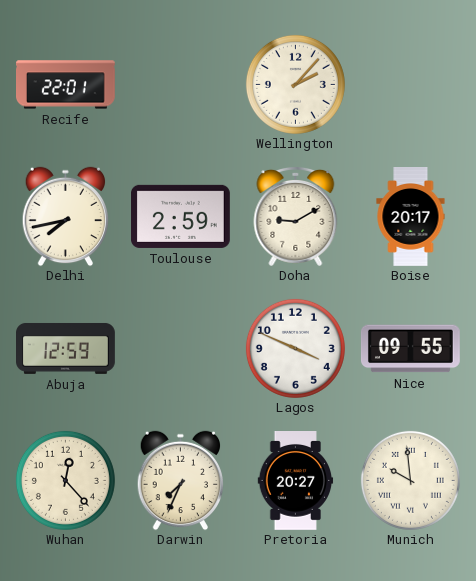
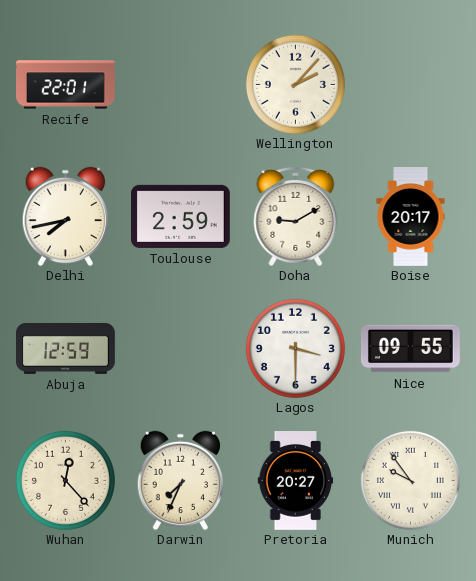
Lagos: 3:49 -> 3:30 (295, 348)
Munich: 9:59 -> 9:54 (410, 480)
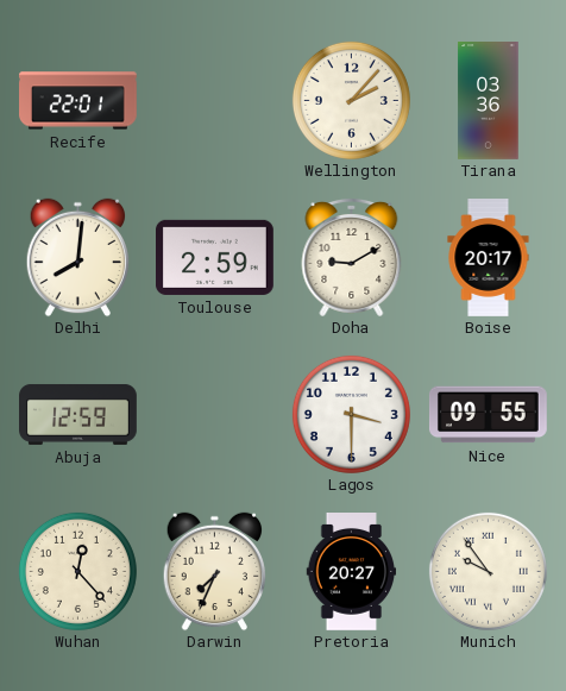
Tirana: none -> 03:36 (489, 101)
Delhi: 7:43 -> 8:01 (77, 257)
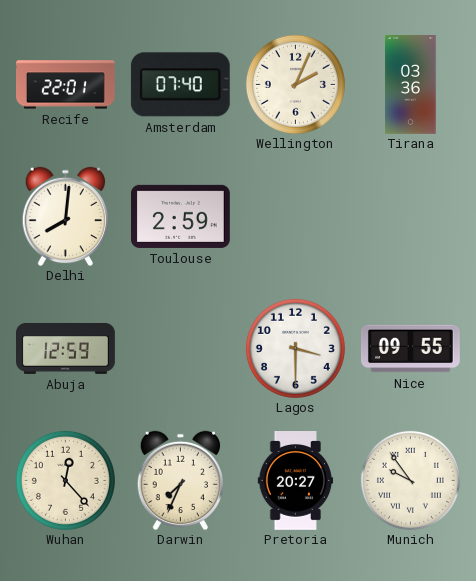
Amsterdam: none -> 07:40 (180, 85)
Wellington: 2:07 -> 2:04 (295, 84)
Doha: 9:10 -> none (352, 257)
Boise: 20:17 -> none (489, 258)
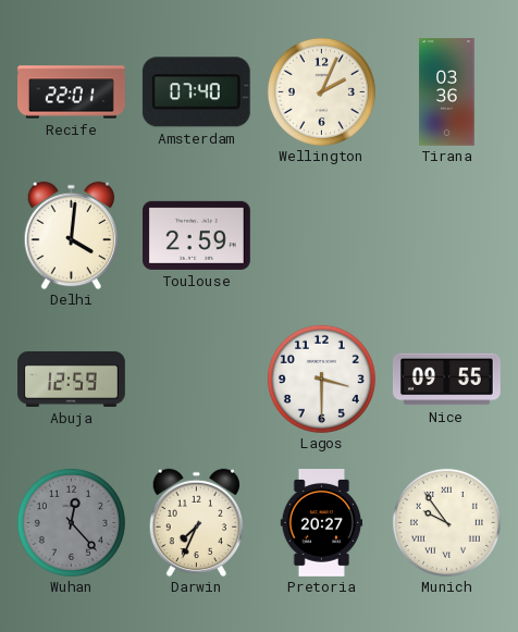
Delhi: 8:01 -> 4:01 (71, 235)
Wuhan dial: cream -> grey (71, 522)
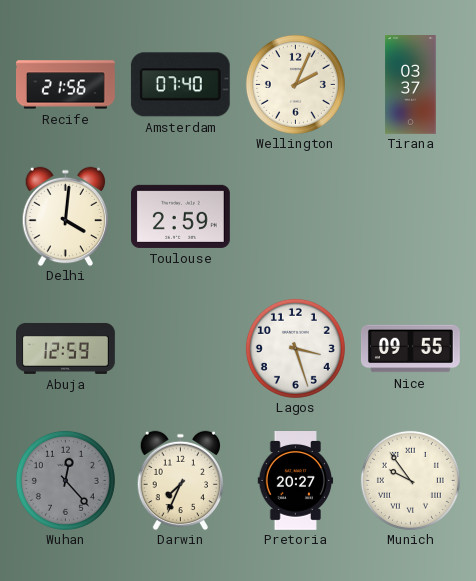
Recife: 22:01 -> 21:56 (66, 85)
Tirana: 03:36 -> 03:37 (411, 85)
Lagos: 3:30 -> 3:27 (295, 348)
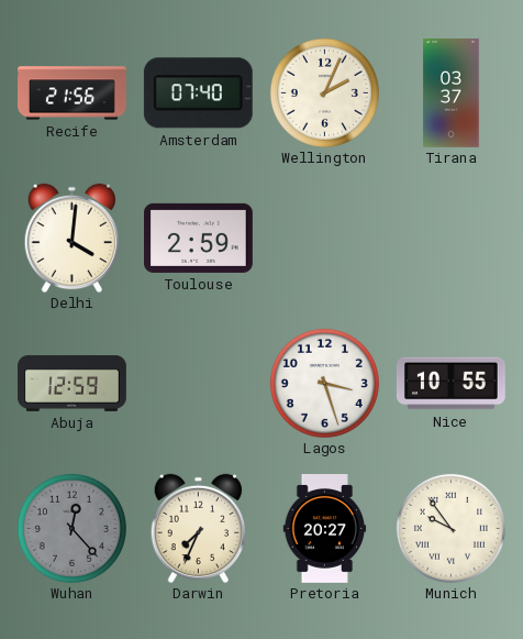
Nice: 09:55 -> 10:55 (452, 384)
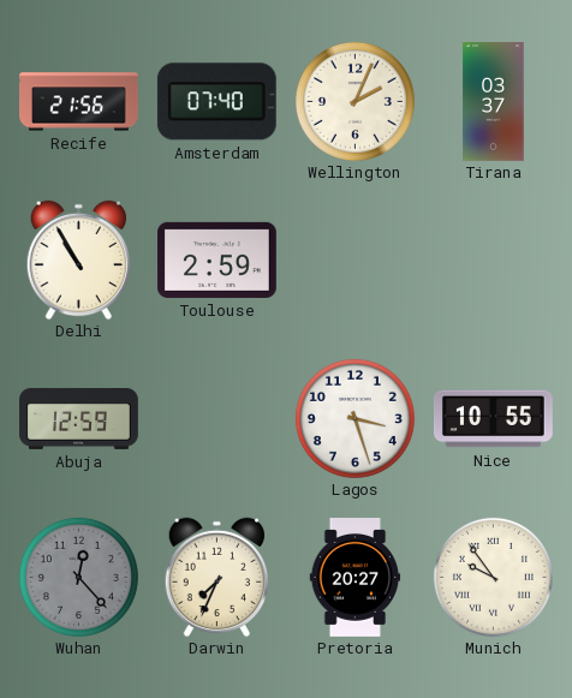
Delhi: 4:01 -> 10:55 (78, 259)
